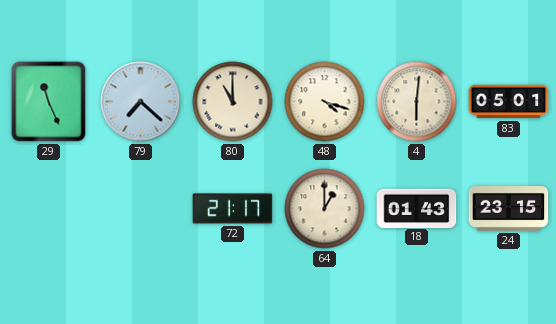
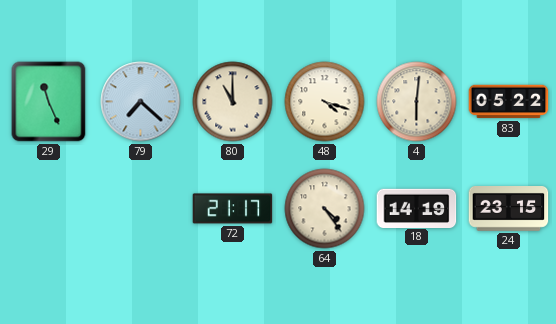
83: 05:01 -> 05:22 (509, 102)
64: 1:00 -> 4:24 (325, 209)
18: 01:43 -> 14:19 (417, 208)
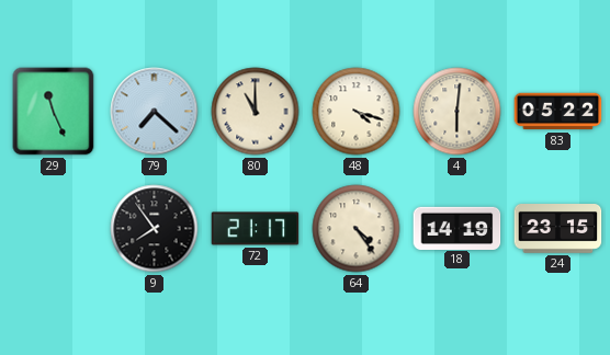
9: none -> 7:54 (155, 229)
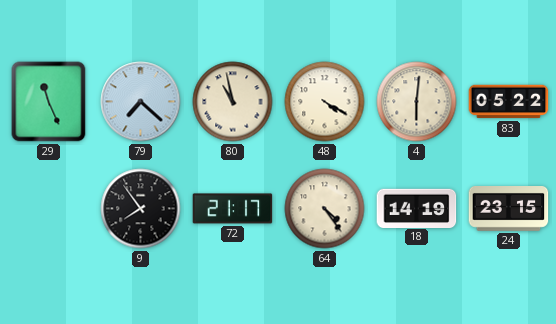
80: 11:00 -> 10:58 (233, 102)
48: 4:18 -> 4:20 (325, 102)
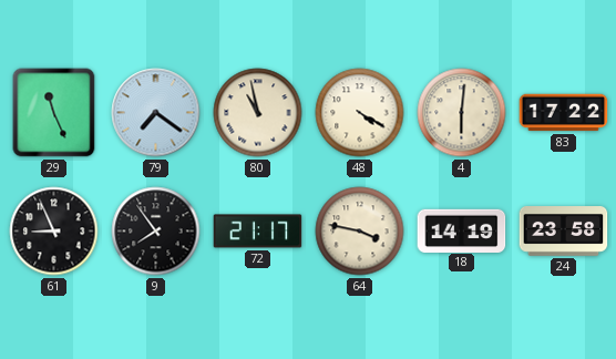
79: 7:22 -> 7:21 (156, 113)
83: 05:22 -> 17:22 (564, 113)
61: none -> 8:56 (54, 232)
64: 4:24 -> 3:47 (360, 232)
24: 23:15 -> 23:58 (564, 232)
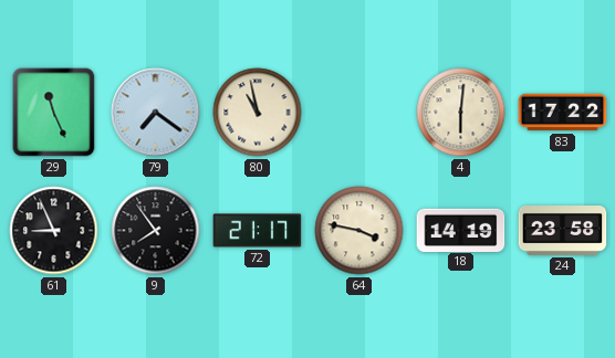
48: 4:20 -> none (360, 113)
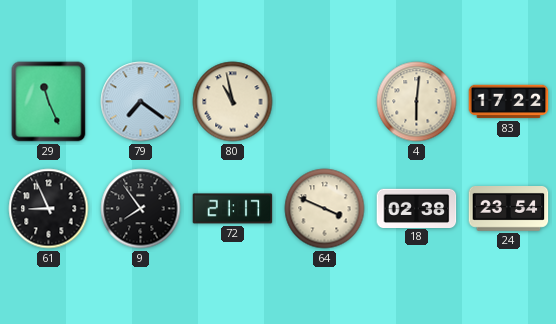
64: 3:47 -> 3:49 (325, 209)
18: 14:19 -> 02:38 (417, 208)
24: 23:58 -> 23:54 (509, 209)
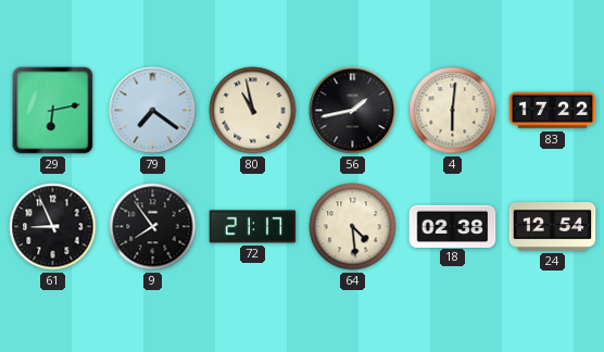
29: 11:26 -> 6:13 (53, 111)
56: none -> 1:43 (353, 111)
64: 3:49 -> 4:29 (353, 227)
24: 23:54 -> 12:54 (553, 227)
